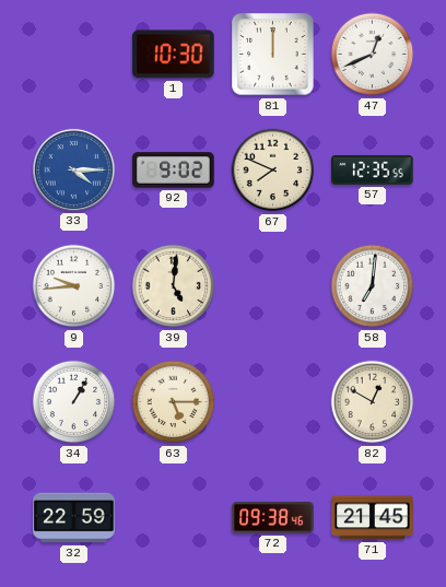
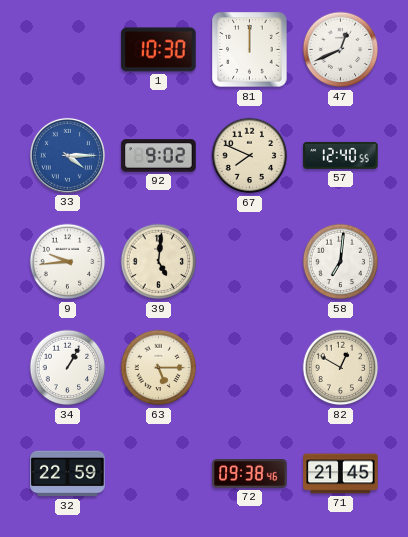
57: 12:35 -> 12:40 (341, 155)
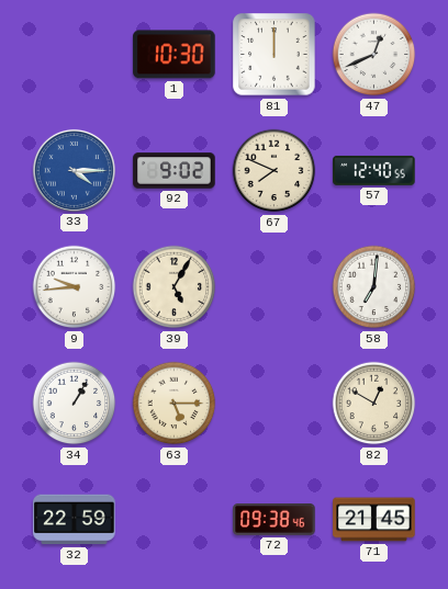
39: 5:01 -> 5:05 (175, 287)
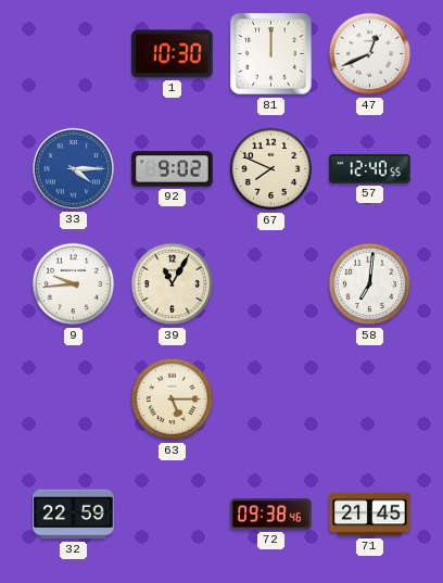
39: 5:05 -> 11:05 (173, 284)
34: 1:05 -> none (75, 404)
82: 12:50 -> none (374, 404)
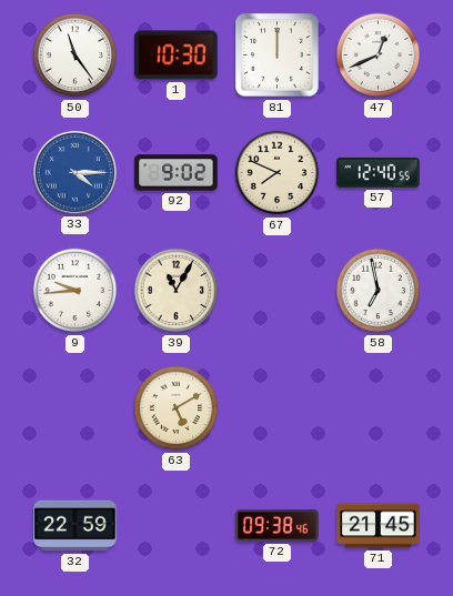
50: none -> 11:24 (75, 55)
58: 7:01 -> 6:58 (379, 291)
63: 5:15 -> 5:10 (177, 408)
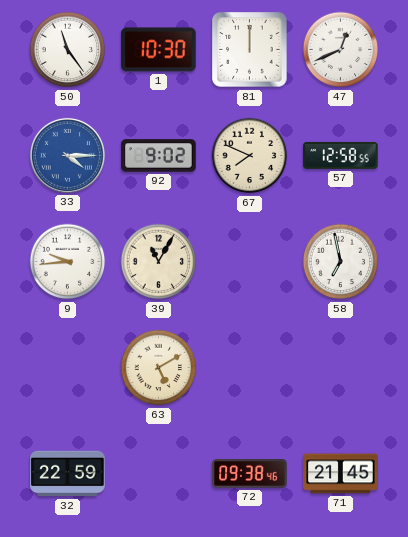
57: 12:40 -> 12:58 (341, 155)
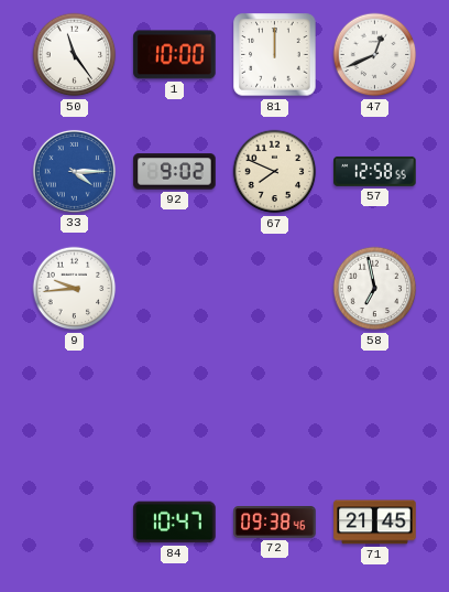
1: 10:30 -> 10:00 (175, 55)
39: 11:05 -> none (159, 262)
63: 5:10 -> none (159, 368)
32: 22:59 -> none (68, 474)
84: none -> 10:47 (175, 523)
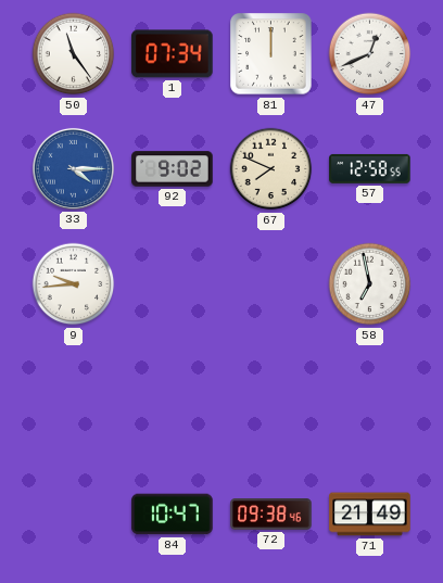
1: 10:00 -> 07:34 (173, 54)
71: 21:45 -> 21:49 (370, 515)
